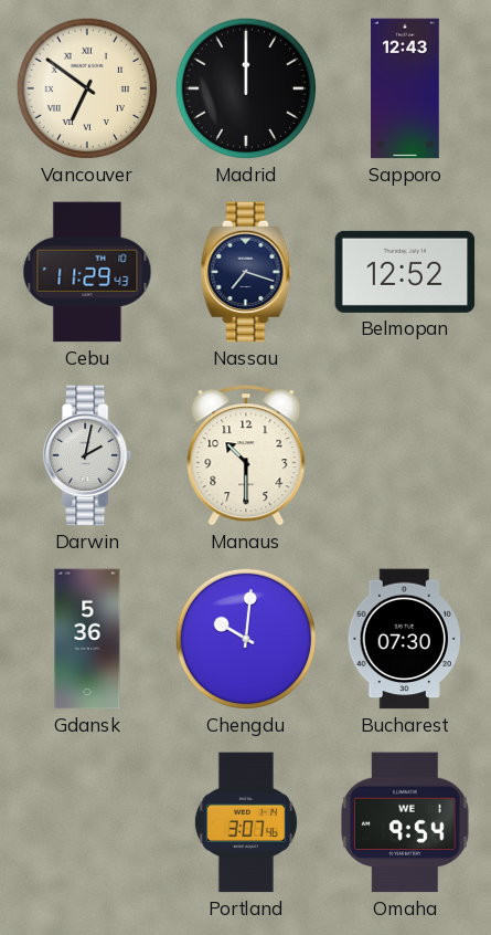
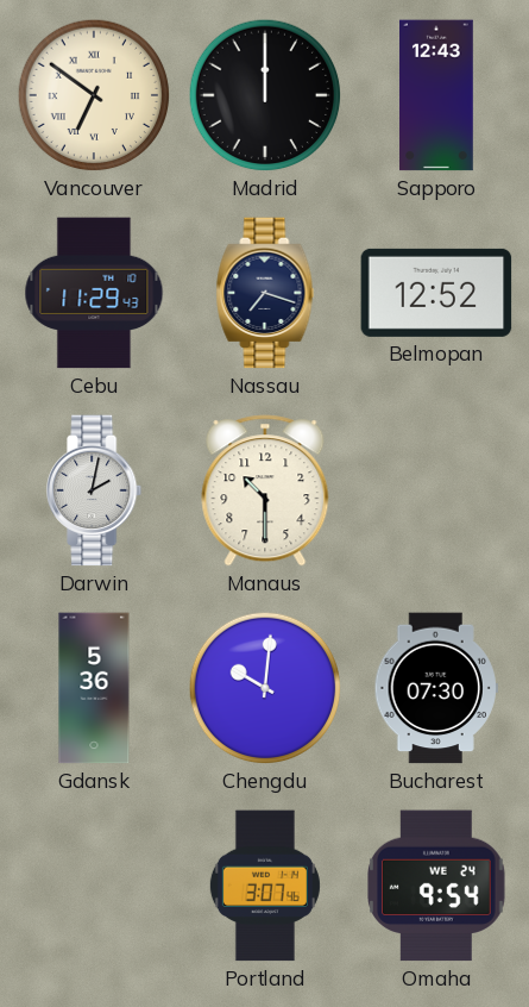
Omaha date: WE 1 -> WE 24 (437, 886)
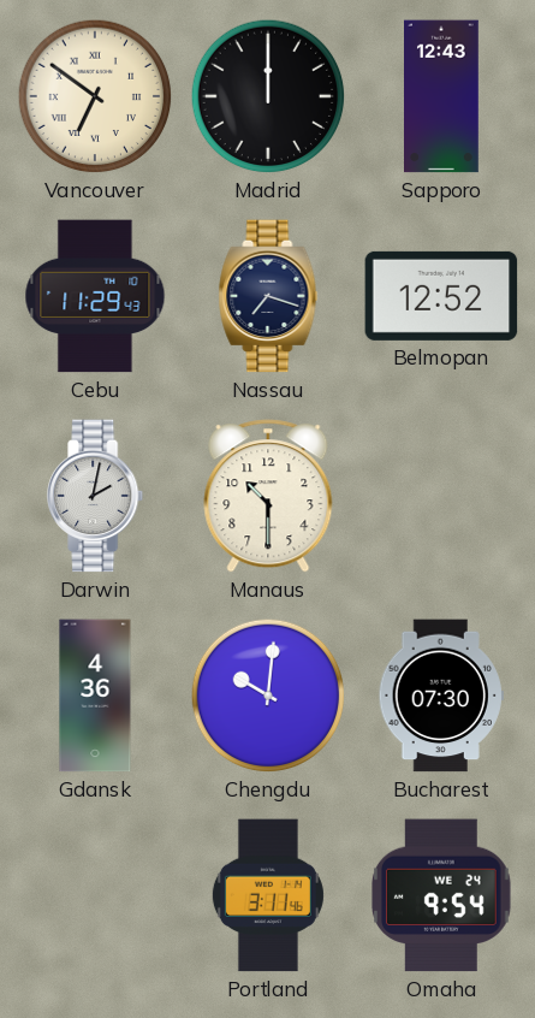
Gdansk: 5:36 -> 4:36 (95, 696)
Portland: 3:07 -> 3:11 (268, 895)
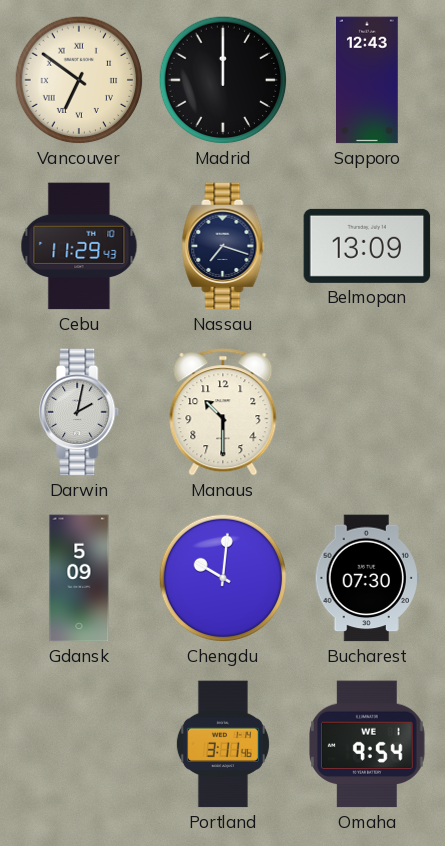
Belmopan: 12:52 -> 13:09 (367, 246)
Gdansk: 4:36 -> 5:09 (79, 578)
Omaha date: WE 24 -> WE 1 (368, 744)
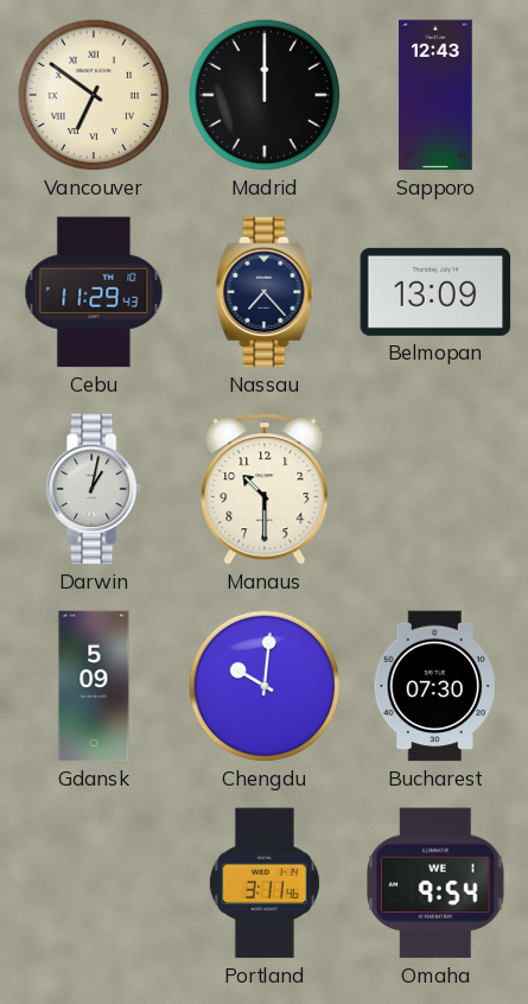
Nassau: 7:18 -> 7:23 (265, 292)
Darwin: 2:02 -> 1:02 (95, 489)
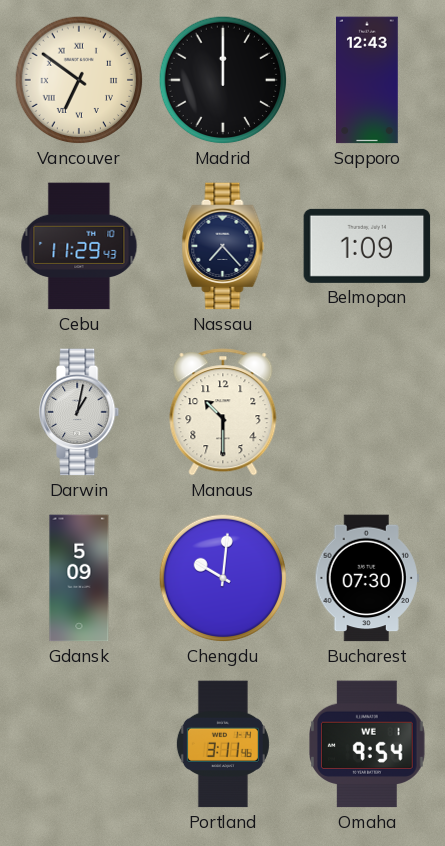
Belmopan: 13:09 -> 1:09 (367, 246)
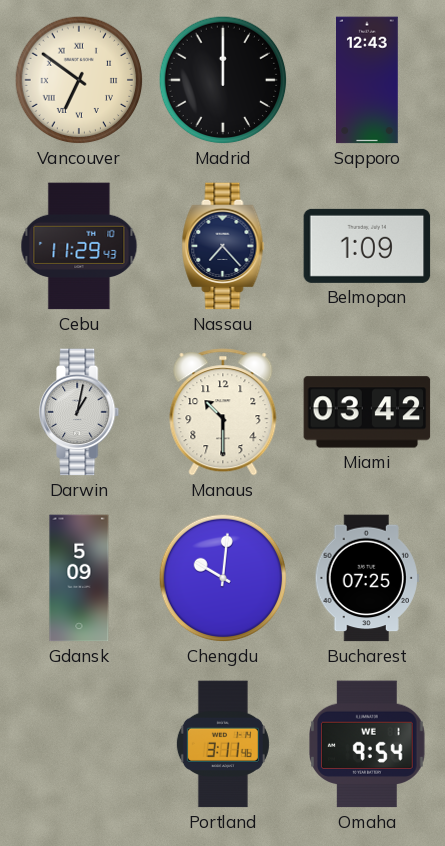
Miami: none -> 03:42 (367, 412)
Bucharest: 07:30 -> 07:25 (367, 578)
